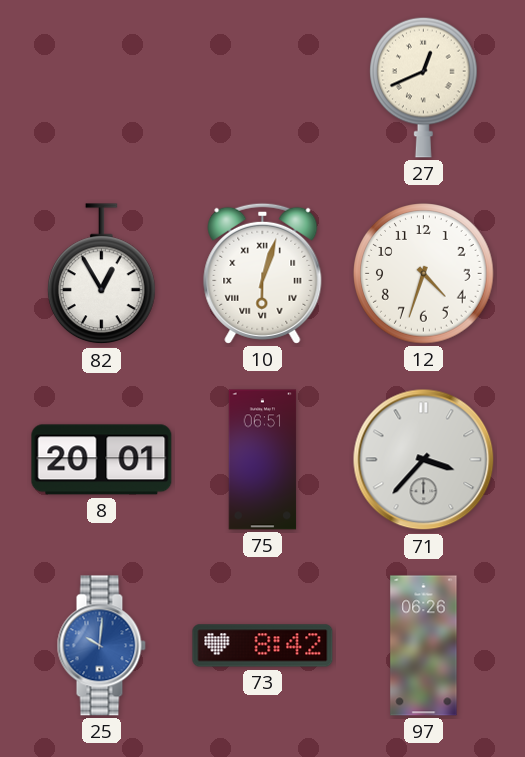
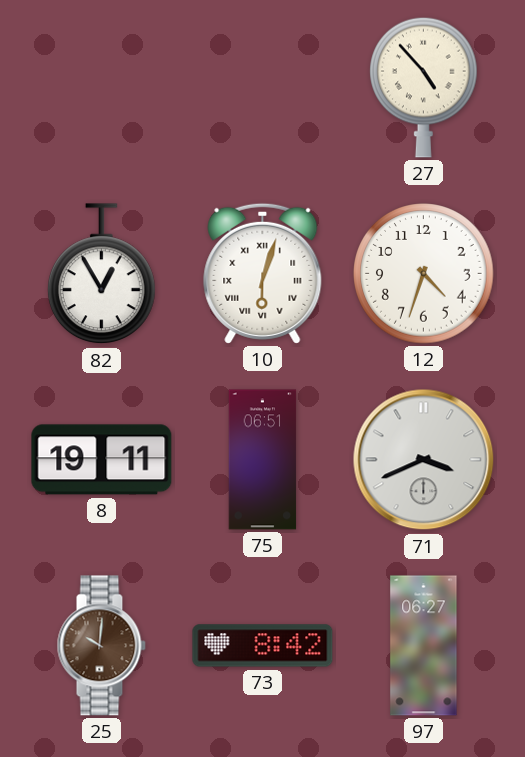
27: 12:41 -> 4:53 (424, 87)
8: 20:01 -> 19:11 (102, 460)
71: 3:37 -> 3:41 (424, 460)
25 dial: blue -> brown (101, 646)
97: 06:26 -> 06:27 (424, 646)
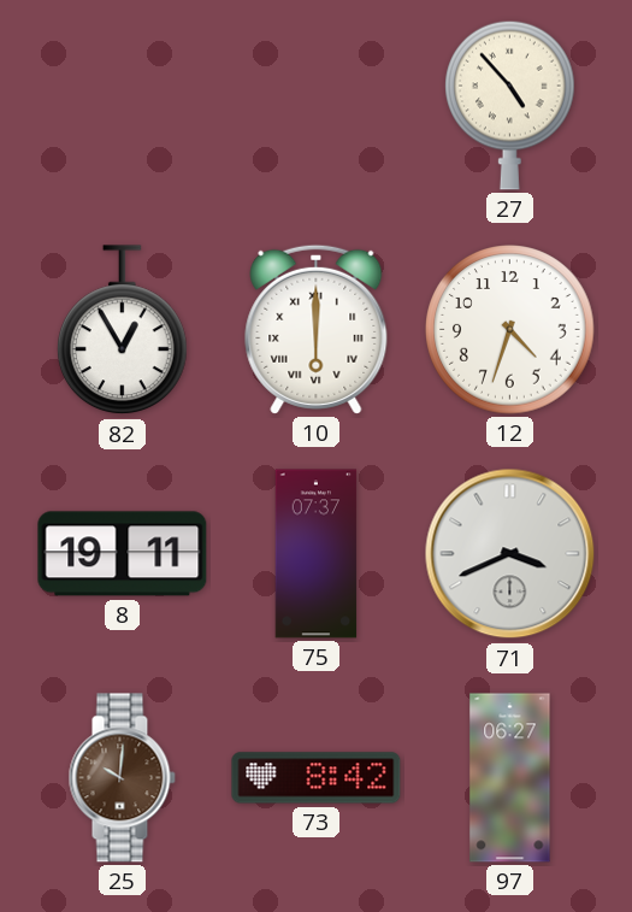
10: 6:03 -> 6:00 (317, 329)
75: 06:51 -> 07:37 (317, 554)
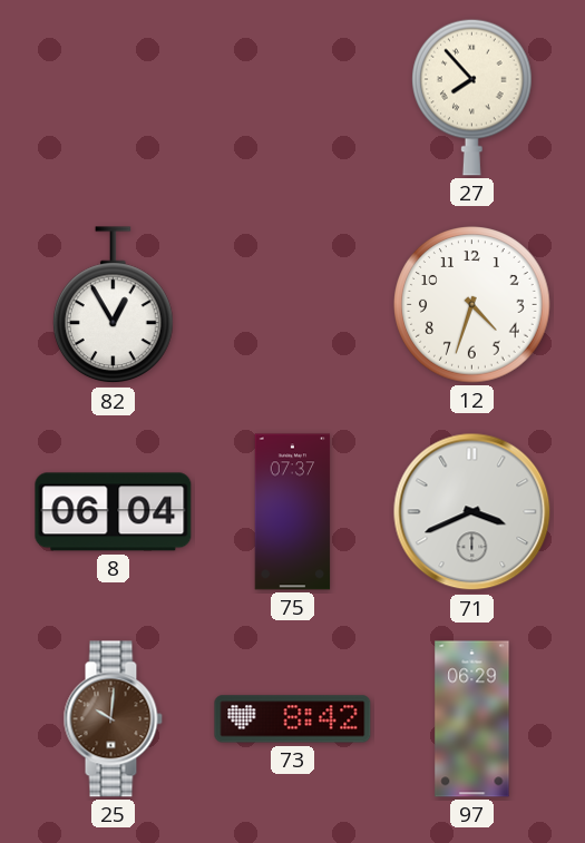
27: 4:53 -> 7:53 (472, 97)
10: 6:00 -> none (317, 329)
8: 19:11 -> 06:04 (114, 512)
97: 06:27 -> 06:29 (472, 719)
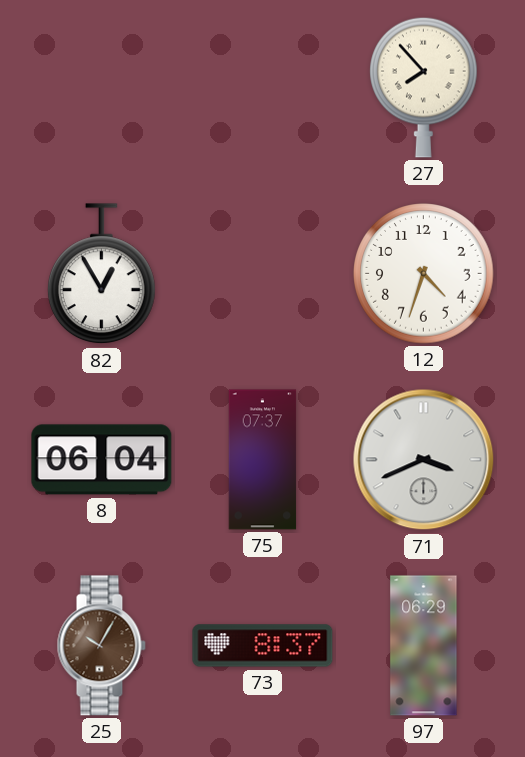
25: 10:01 -> 10:05 (101, 646)
73: 8:42 -> 8:37 (263, 646)
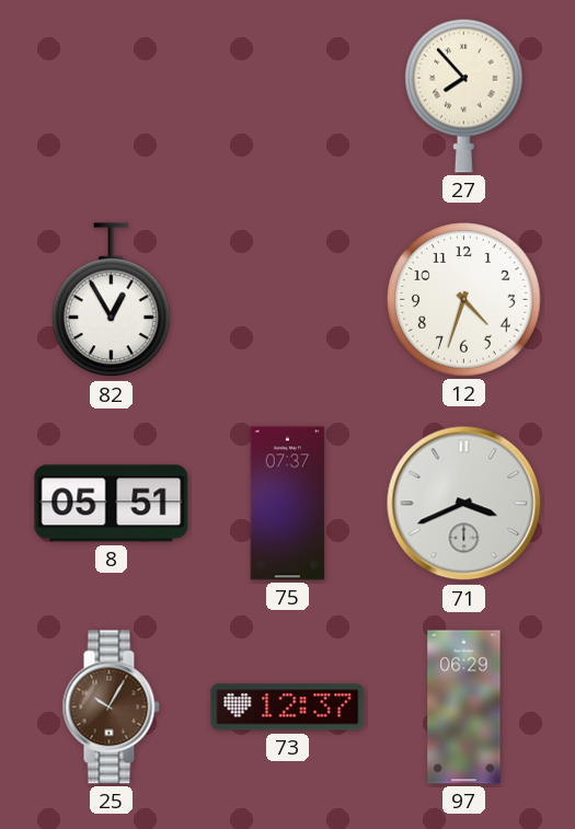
8: 06:04 -> 05:51 (112, 504)
73: 8:37 -> 12:37 (288, 707)
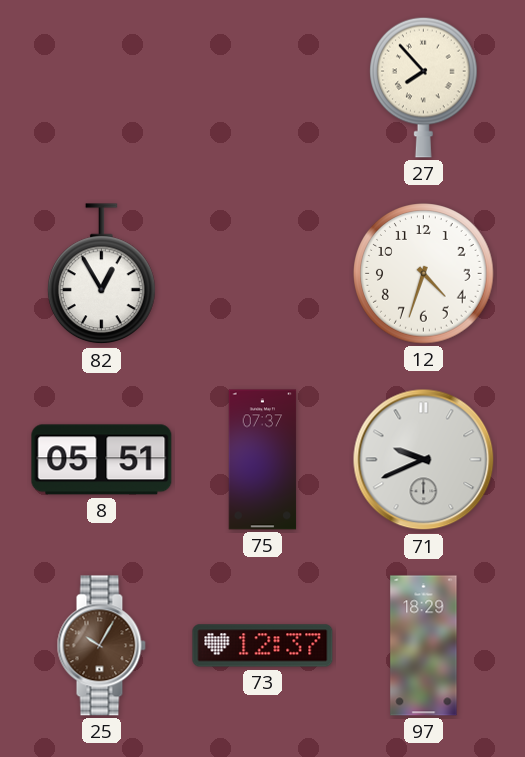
71: 3:41 -> 9:41 (424, 460)
97: 06:29 -> 18:29 (424, 646)
